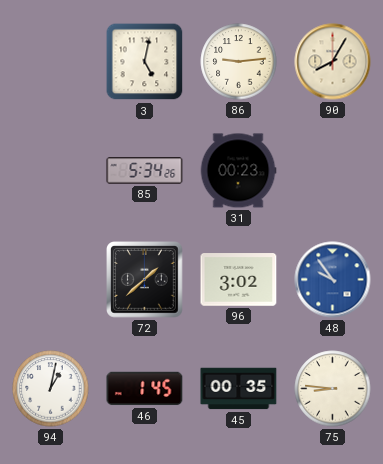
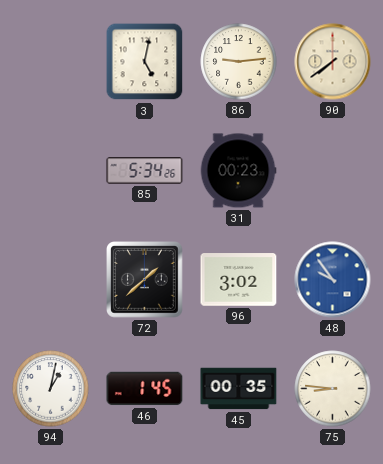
90: 8:05 -> 7:39 (333, 62)
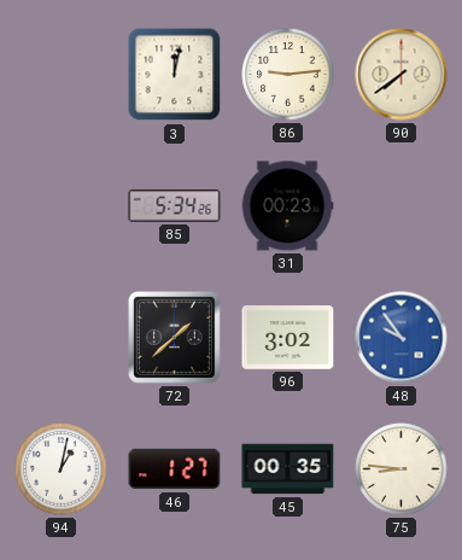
3: 5:02 -> 12:02 (175, 75)
46: 1:45 -> 1:27 (175, 469)
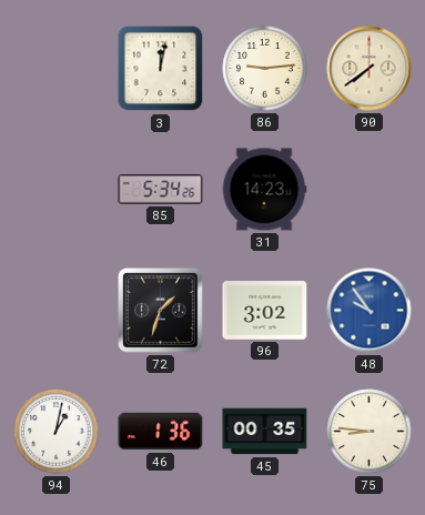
31: 00:23 -> 14:23 (264, 190)
72: 1:38 -> 1:33 (161, 311)
46: 1:27 -> 1:36 (161, 432)
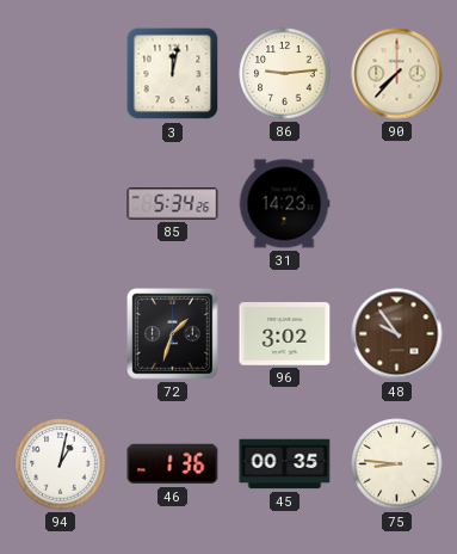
90: 7:39 -> 7:37 (397, 74)
48 dial: blue -> brown (397, 334)
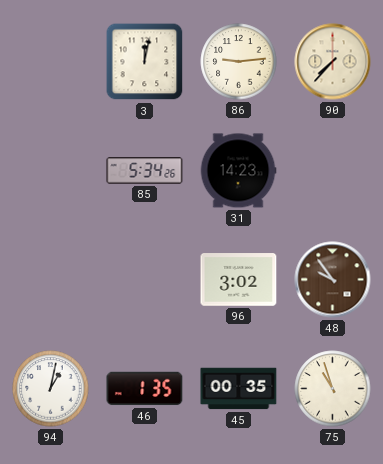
72: 1:33 -> none (173, 334)
46: 1:36 -> 1:35 (145, 389)
75: 8:46 -> 10:57 (333, 389)
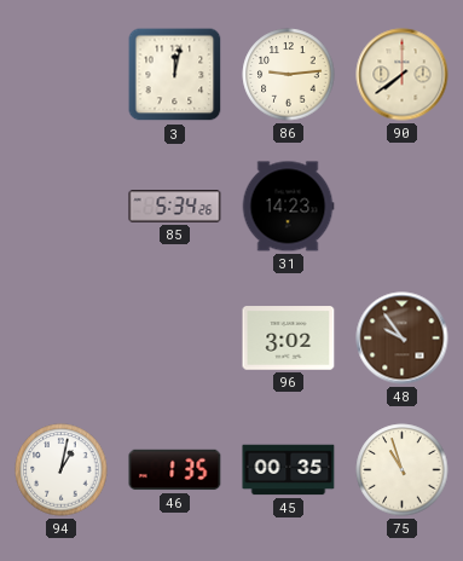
90: 7:37 -> 7:39 (403, 75)
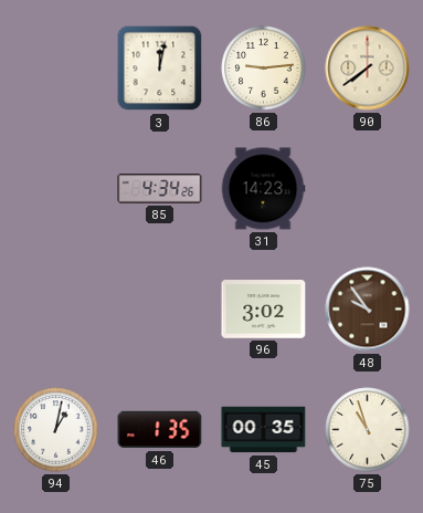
85: 5:34 -> 4:34 (160, 189)
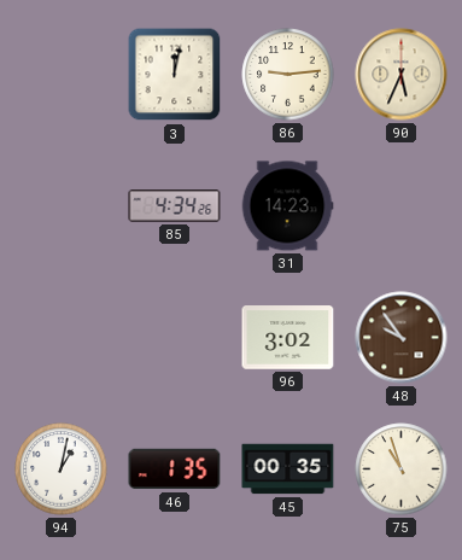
90: 7:39 -> 5:34 (402, 75)
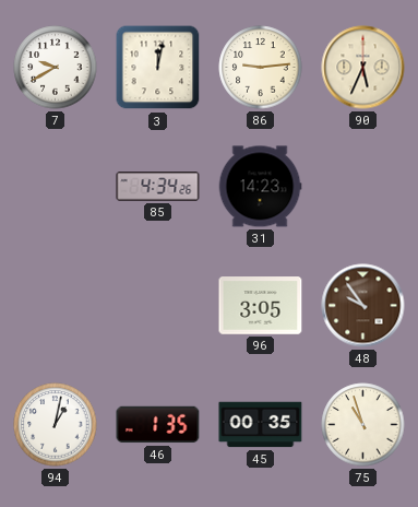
7: none -> 9:40 (56, 68)
96: 3:02 -> 3:05 (261, 306)
